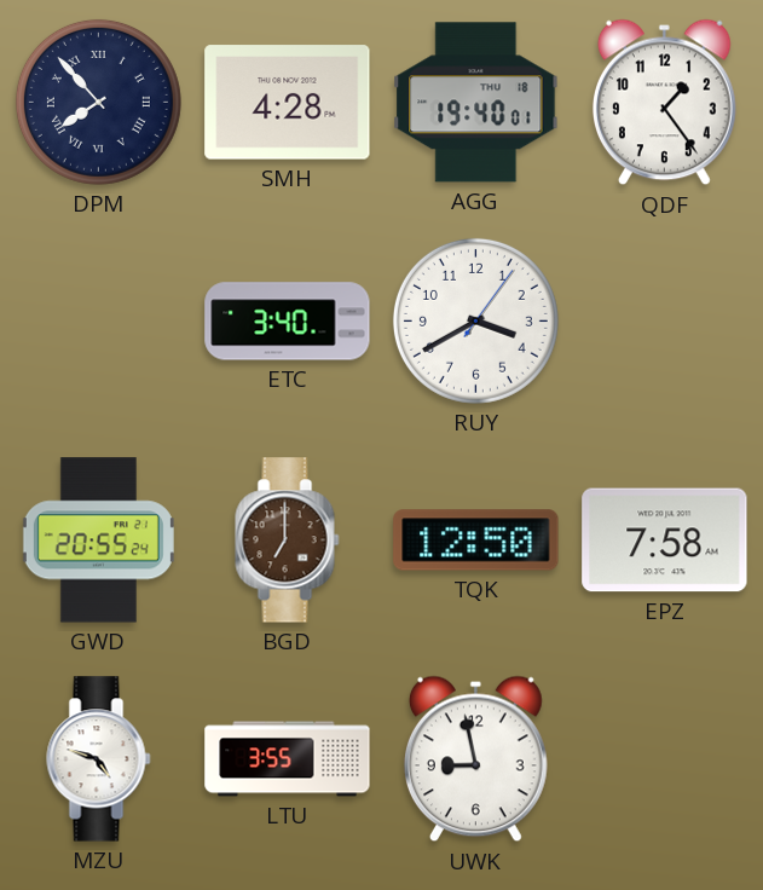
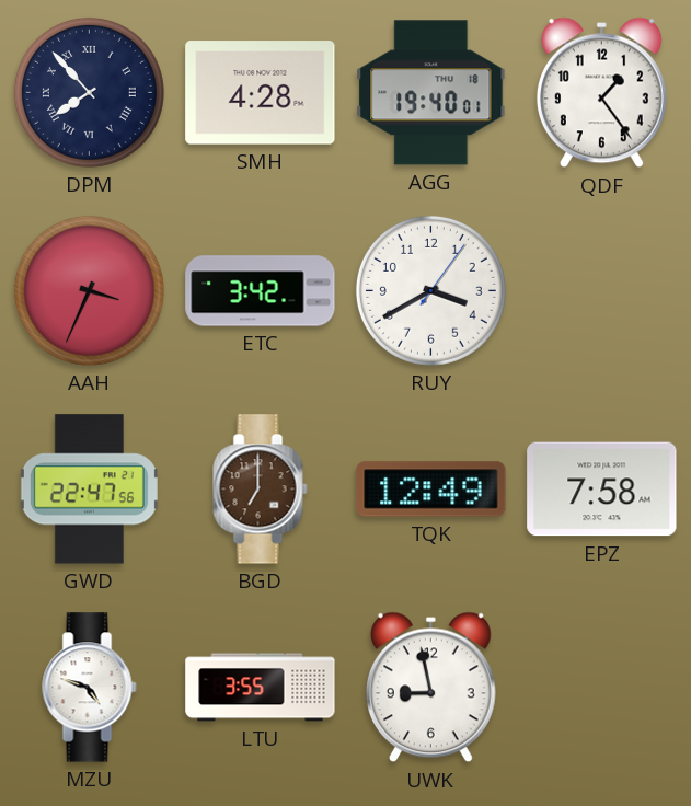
AAH: none -> 3:34 (89, 290)
ETC: 3:40 -> 3:42 (261, 291)
GWD: 20:55 -> 22:47 (89, 490)
TQK: 12:50 -> 12:49 (431, 490)
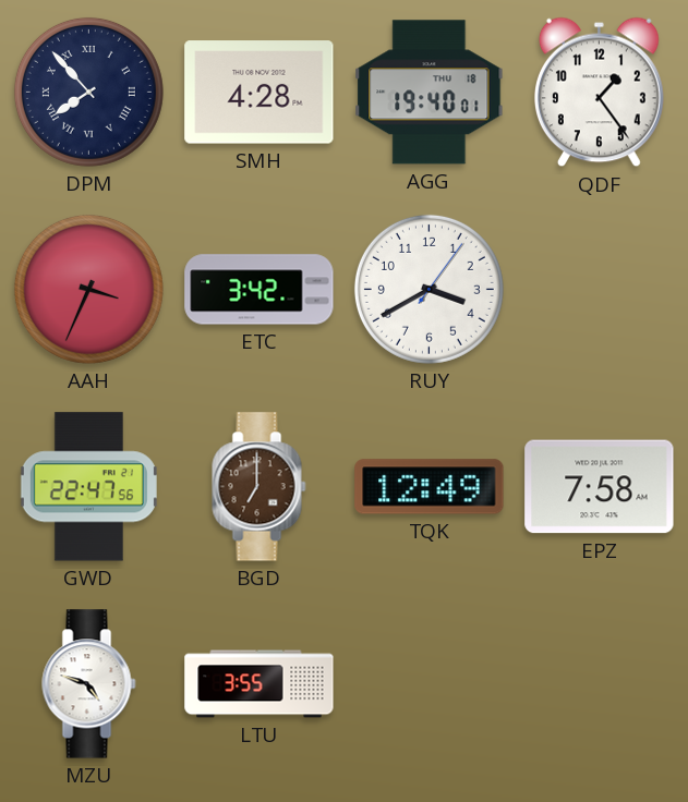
UWK: 8:58 -> none (430, 688)
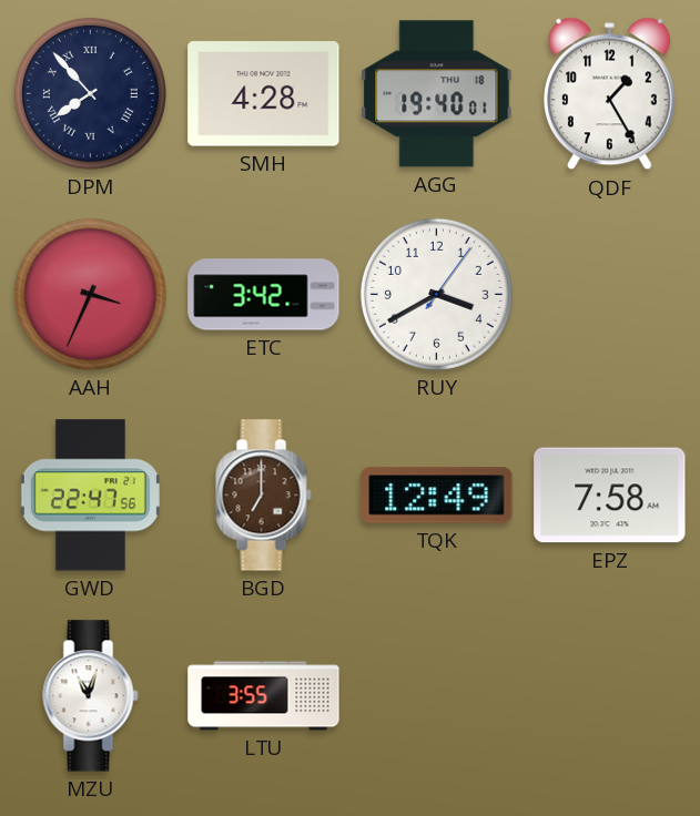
QDF: 1:24 -> 1:25 (609, 94)
MZU: 4:48 -> 11:03 (91, 696)
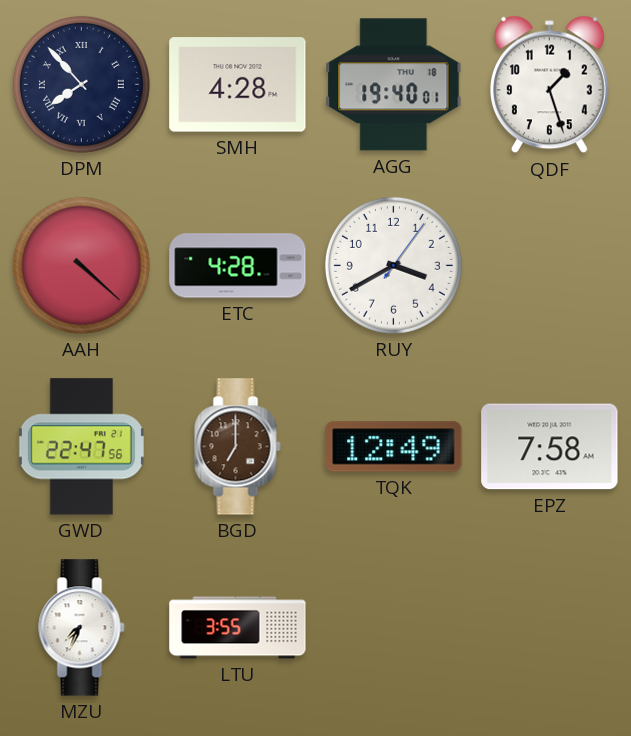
QDF: 1:25 -> 1:27 (549, 85)
AAH: 3:34 -> 4:22 (81, 265)
ETC: 3:42 -> 4:28 (238, 266)
MZU: 11:03 -> 7:34 (82, 628)
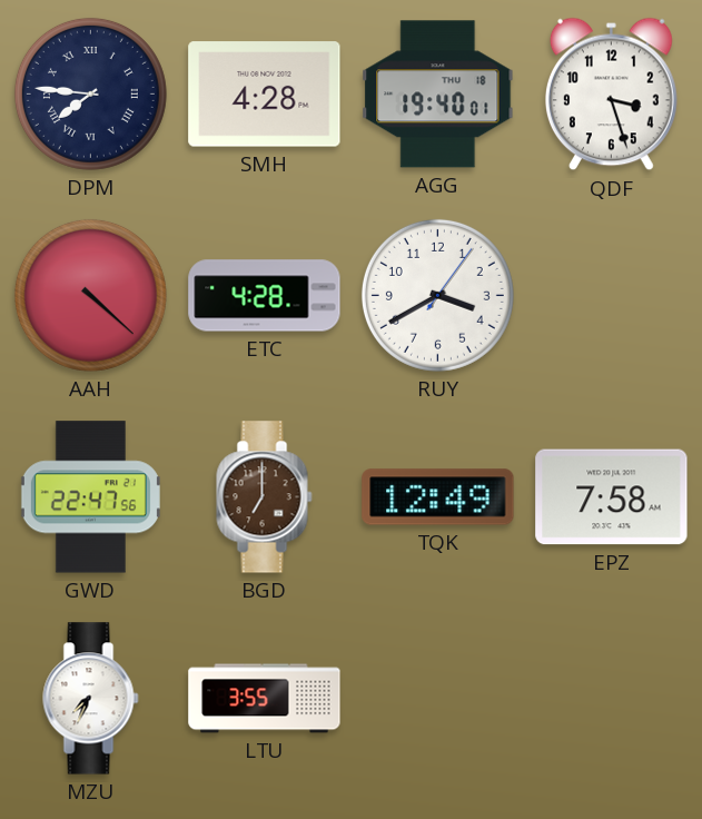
DPM: 7:53 -> 7:46 (90, 93)
QDF: 1:27 -> 3:27 (611, 95)
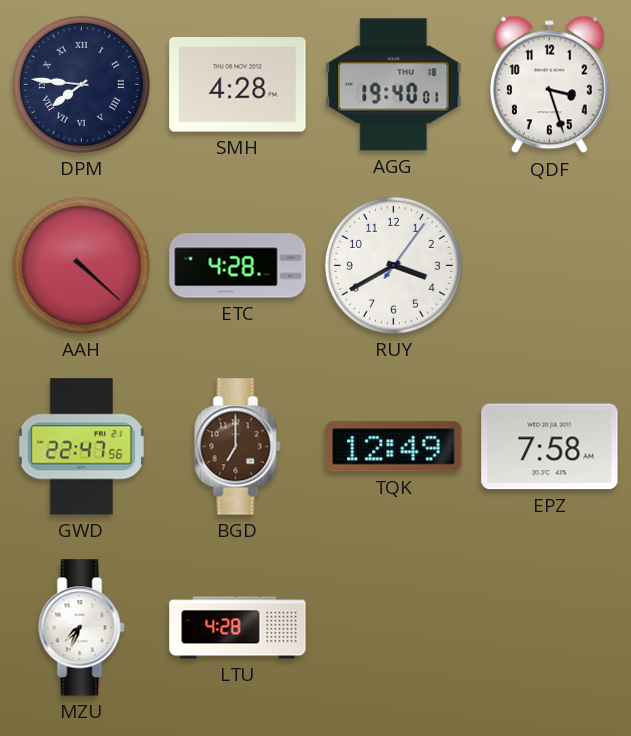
LTU: 3:55 -> 4:28 (238, 628)
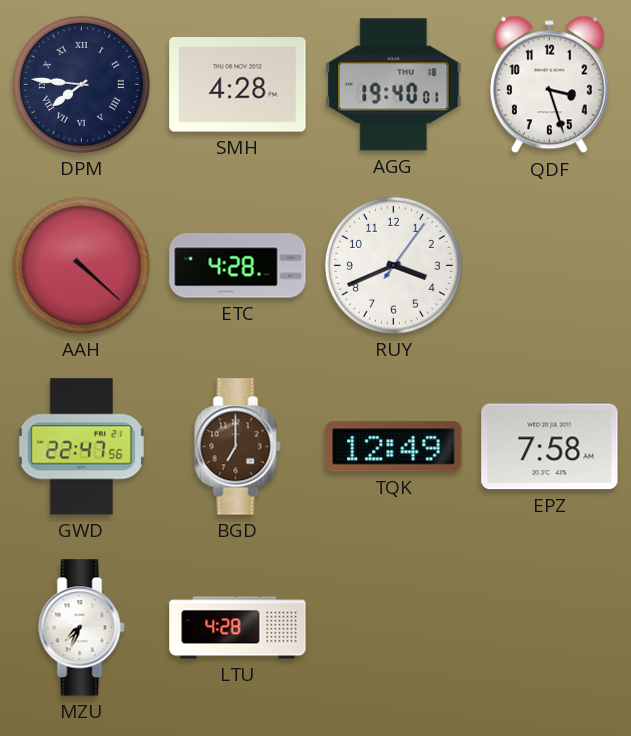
RUY: 3:40 -> 3:41 (393, 265)
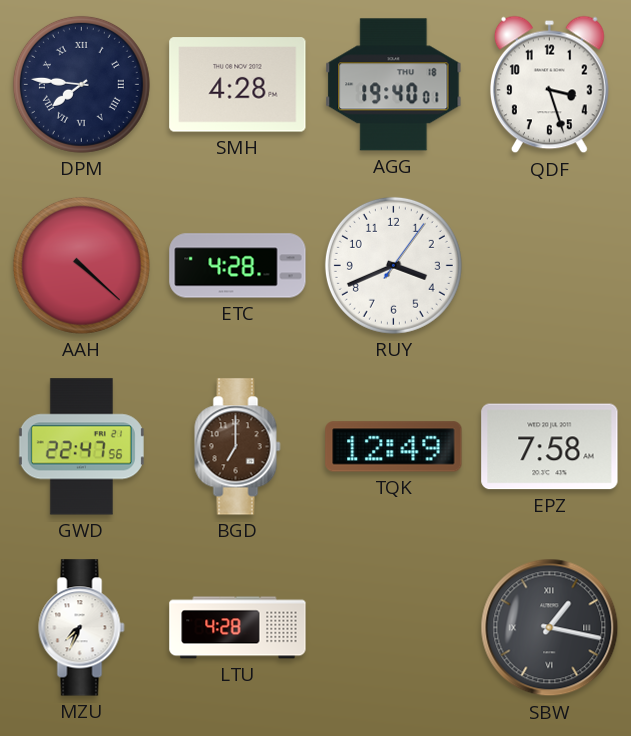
SBW: none -> 1:17 (550, 628)
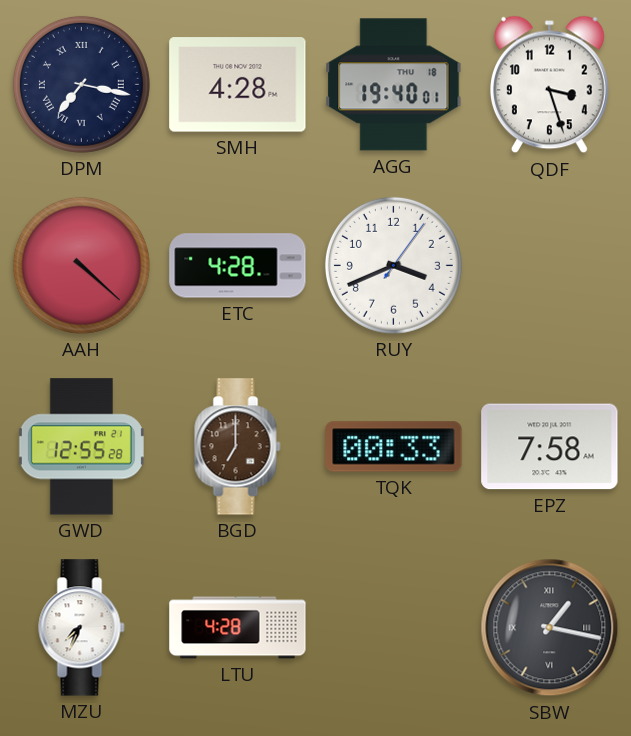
DPM: 7:46 -> 7:17 (81, 84)
GWD: 22:47 -> 12:55 (81, 447)
TQK: 12:49 -> 00:33 (394, 447)
